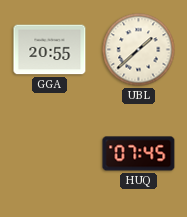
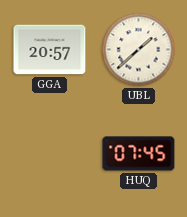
GGA: 20:55 -> 20:57 (50, 50)
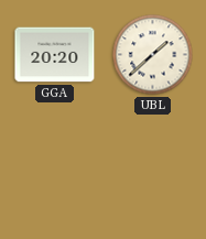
GGA: 20:57 -> 20:20 (55, 55)
HUQ: 07:45 -> none (139, 154)
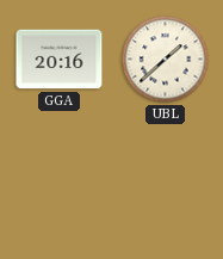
GGA: 20:20 -> 20:16 (60, 60)
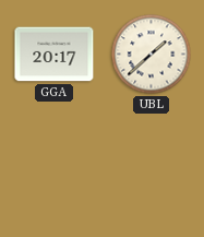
GGA: 20:16 -> 20:17 (55, 55)
